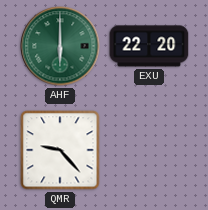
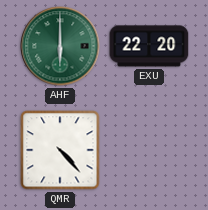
QMR: 9:23 -> 4:23 (60, 150)
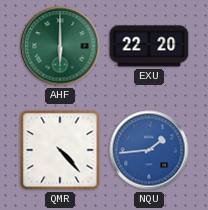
NQU: none -> 1:44 (149, 150)
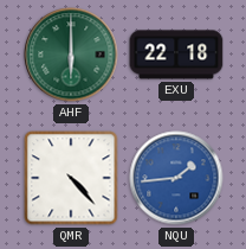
EXU: 22:20 -> 22:18 (176, 55)
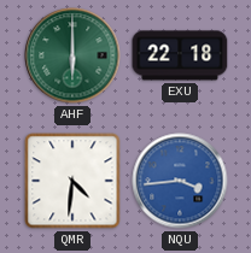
QMR: 4:23 -> 4:31 (72, 181)
NQU: 1:44 -> 3:44 (180, 181)
